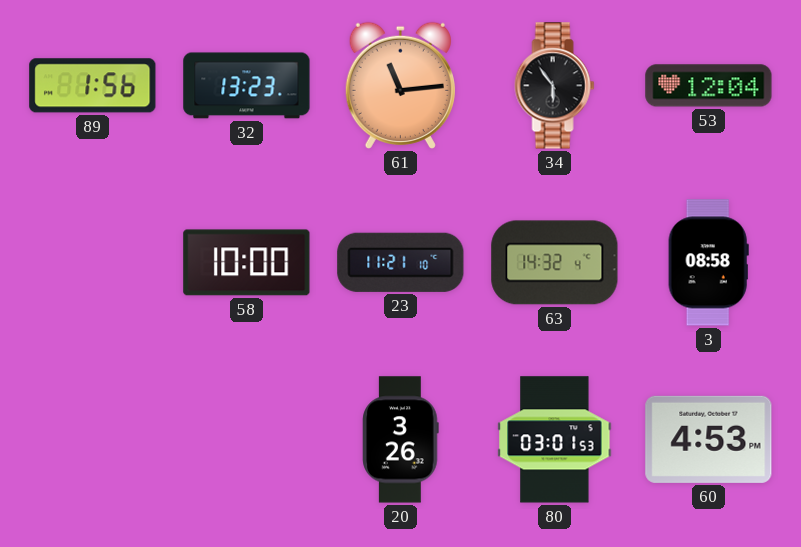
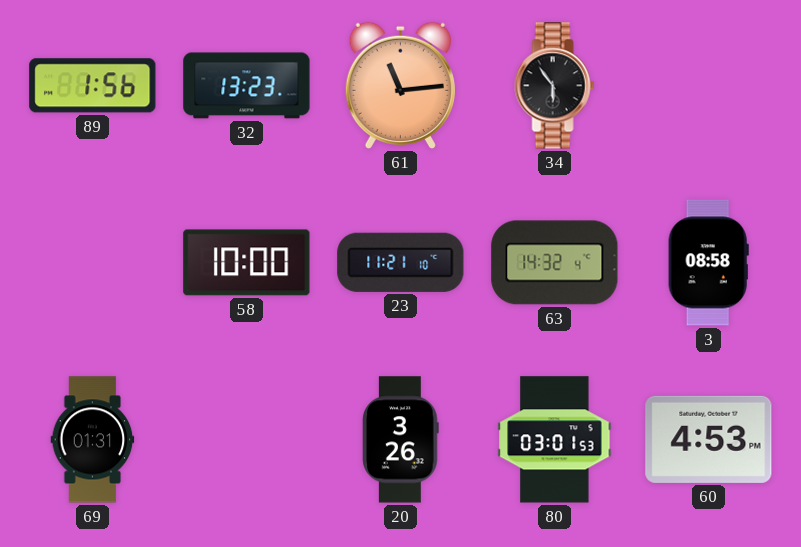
53: 12:04 -> none (709, 86)
69: none -> 01:31 (93, 440)
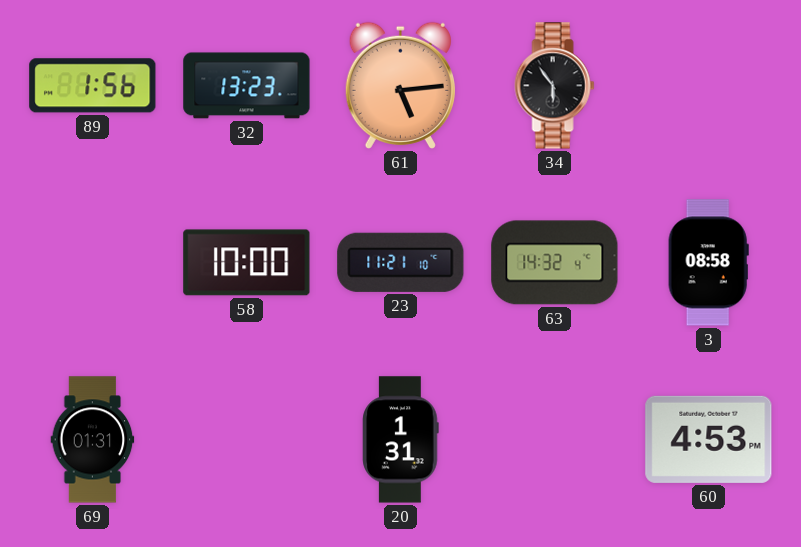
61: 11:14 -> 5:14 (400, 85)
20: 3:26 -> 1:31 (401, 440)
80: 03:01 -> none (555, 440)
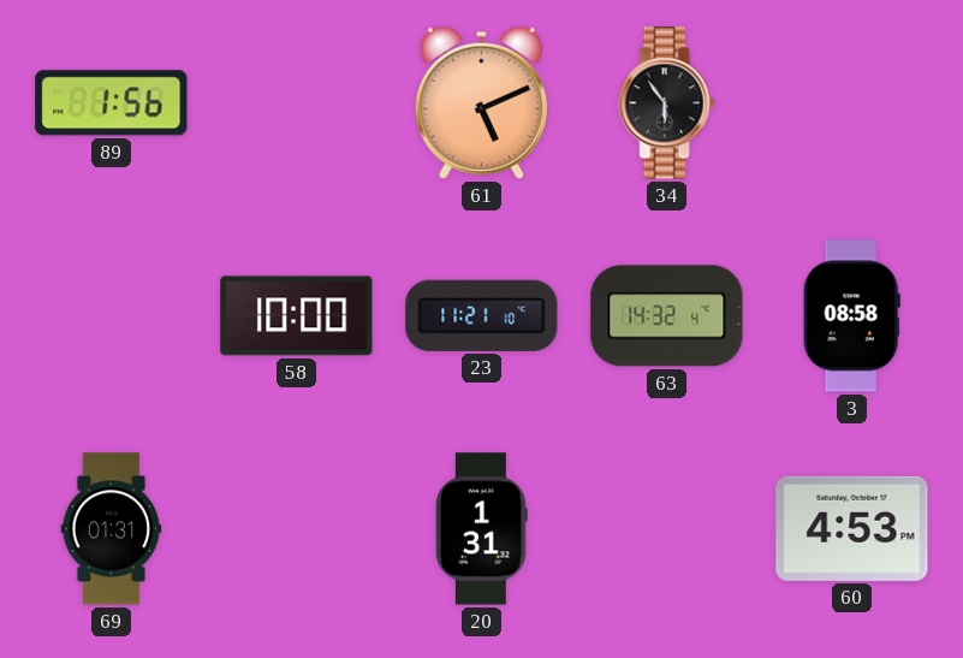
32: 13:23 -> none (247, 86)
61: 5:14 -> 5:11 (481, 102)
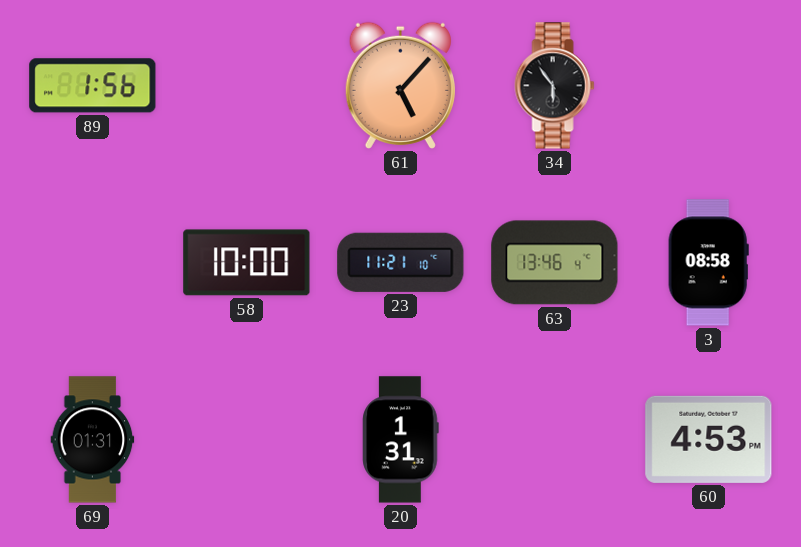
61: 5:11 -> 5:07 (400, 85)
63: 14:32 -> 13:46 (555, 263)
